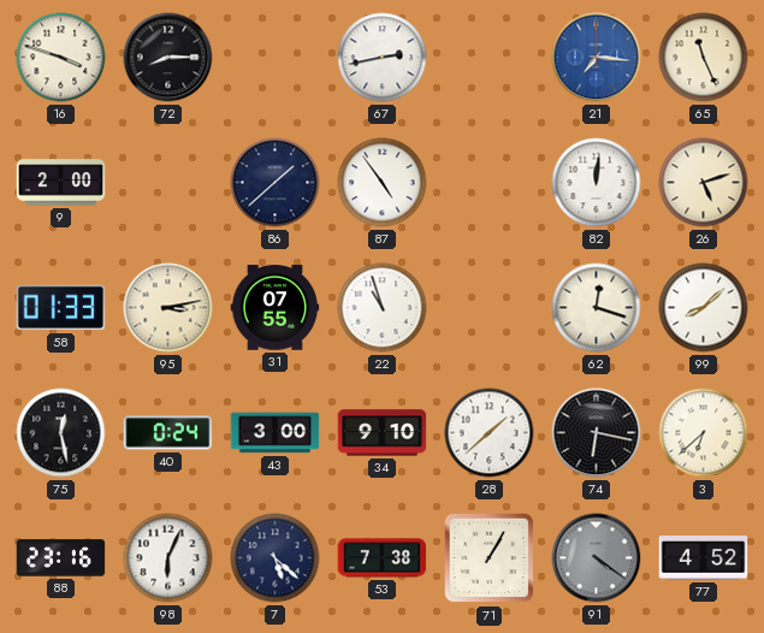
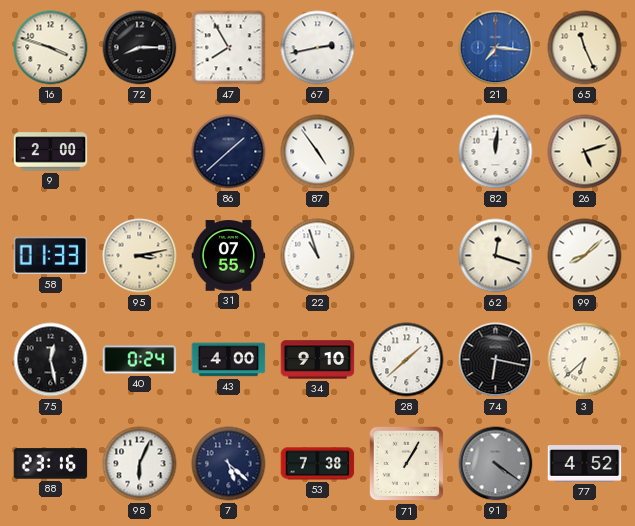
47: none -> 7:55 (229, 48)
43: 3:00 -> 4:00 (229, 360)
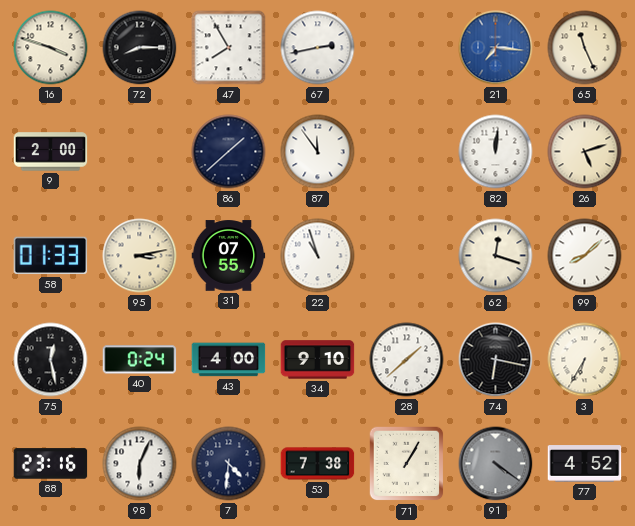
87: 4:54 -> 11:54 (318, 152)
3: 6:38 -> 6:35 (585, 360)
7: 5:22 -> 4:31 (229, 464)
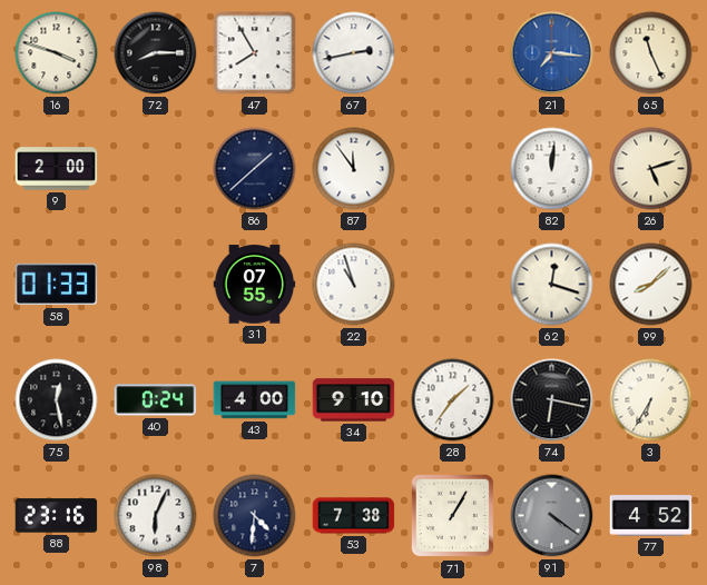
95: 3:13 -> none (140, 256)
28: 1:38 -> 1:36 (453, 400)
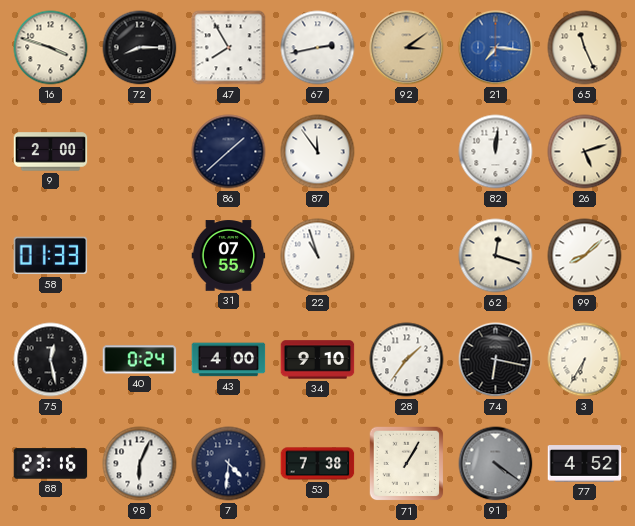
92: none -> 3:09 (407, 48)
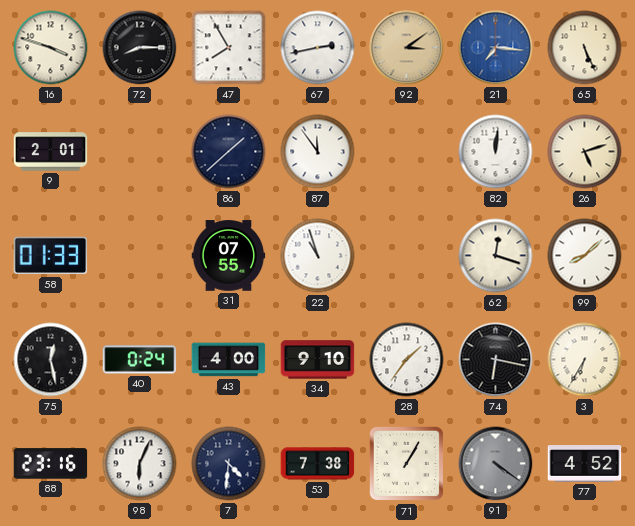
65: 11:26 -> 5:26 (585, 48)
9: 2:00 -> 2:01 (51, 152)
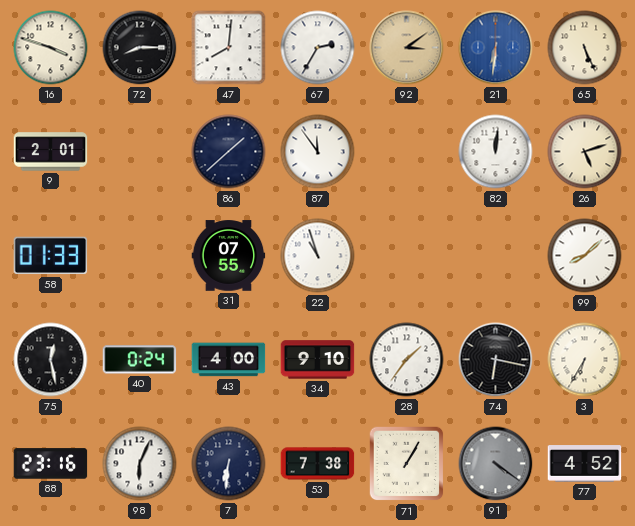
47: 7:55 -> 8:01 (229, 48)
67: 2:43 -> 2:35 (318, 48)
21: 7:16 -> 6:31 (496, 48)
62: 12:18 -> none (496, 256)
7: 4:31 -> 6:31 (229, 464)
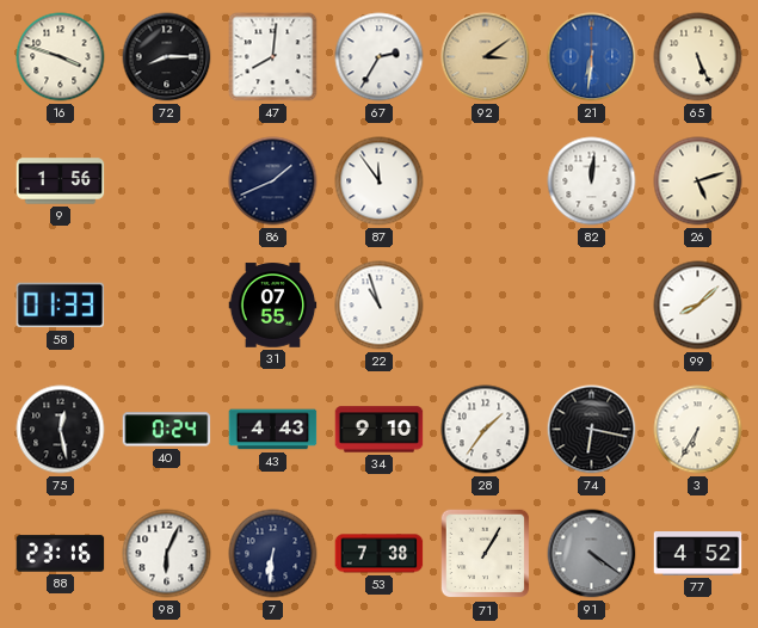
9: 2:01 -> 1:56 (61, 181)
86: 1:38 -> 1:41 (273, 181)
43: 4:00 -> 4:43 (273, 430)
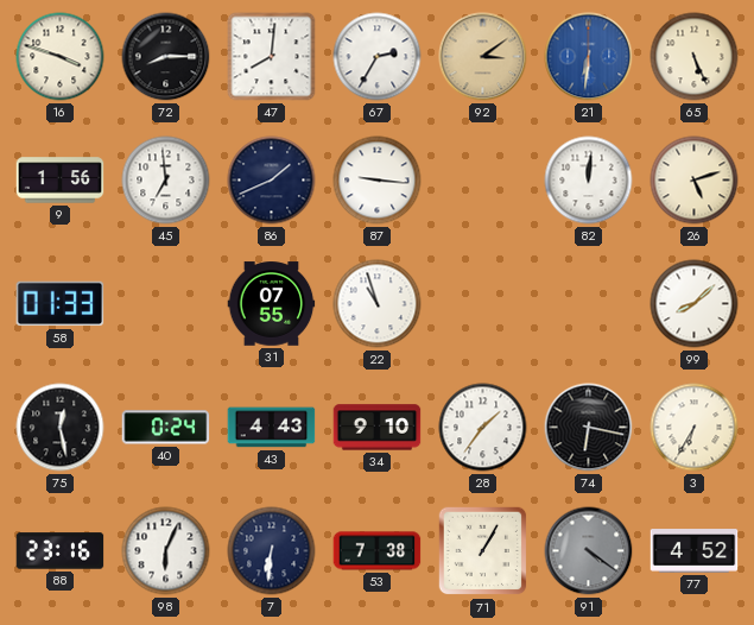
45: none -> 6:59 (166, 181)
87: 11:54 -> 9:16 (378, 181)
